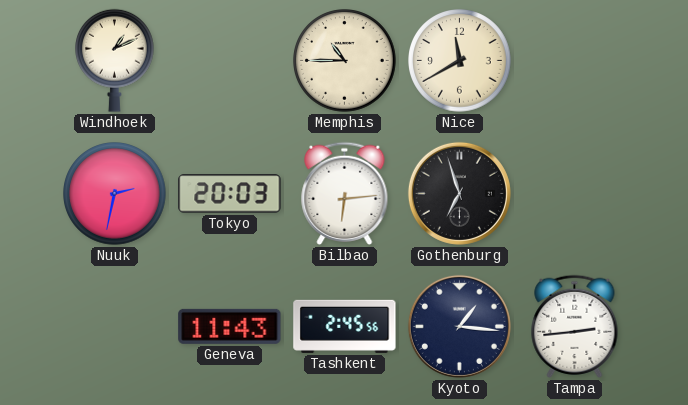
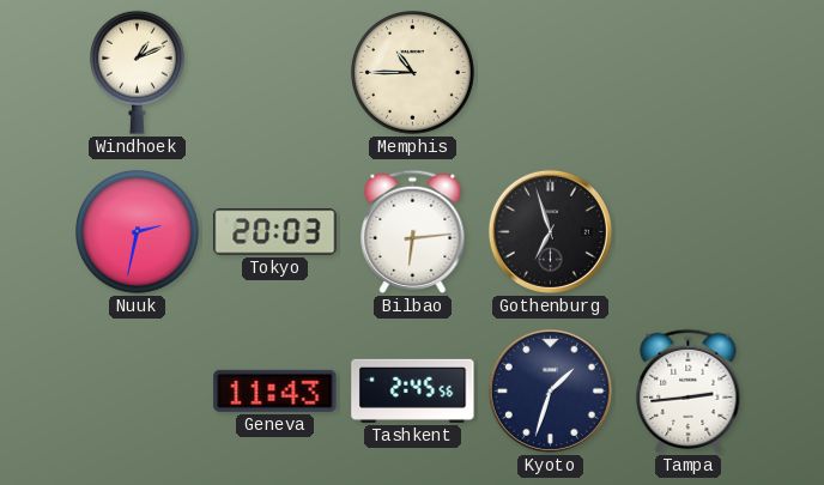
Nice: 11:40 -> none (460, 61)
Kyoto: 1:16 -> 1:33 (550, 390)
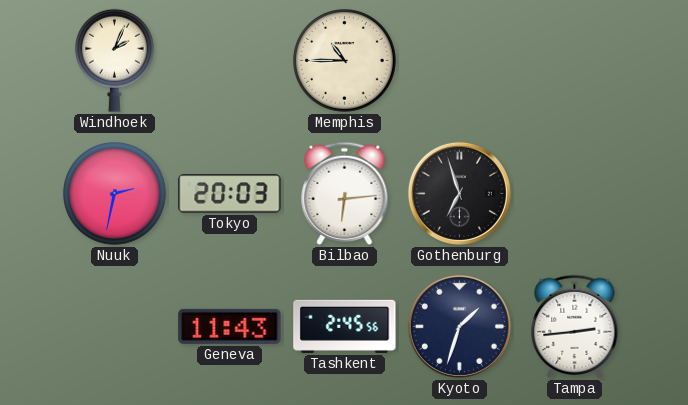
Windhoek: 1:11 -> 2:04 (115, 60)
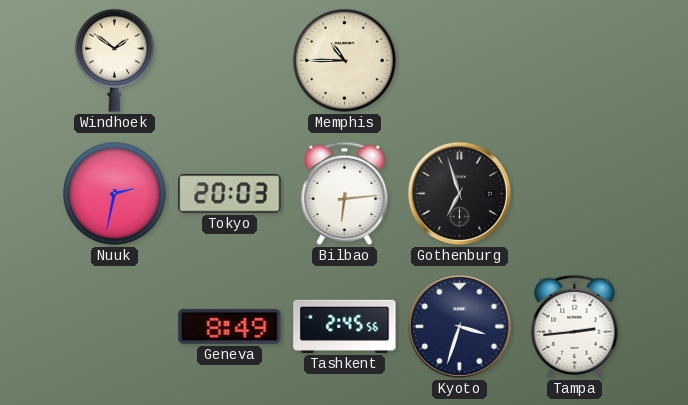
Windhoek: 2:04 -> 1:51 (115, 60)
Geneva: 11:43 -> 8:49 (230, 326)
Kyoto: 1:33 -> 3:33 (459, 326)
